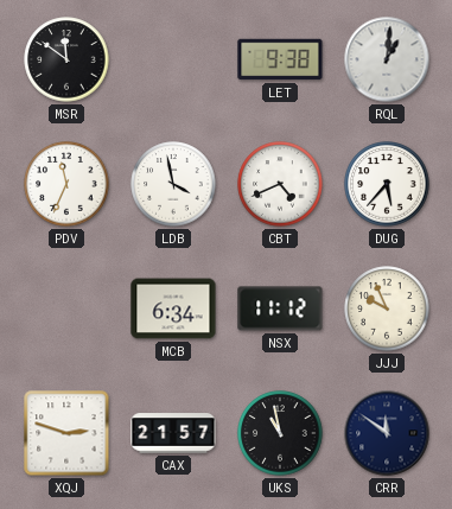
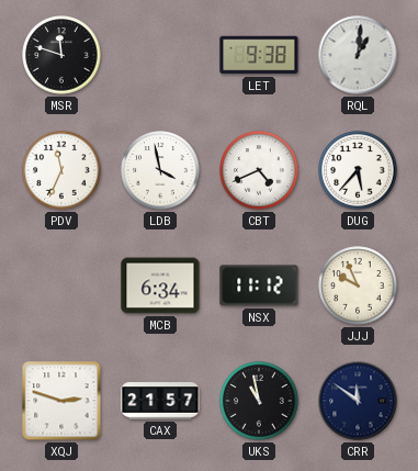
MSR: 11:51 -> 11:48 (61, 55)
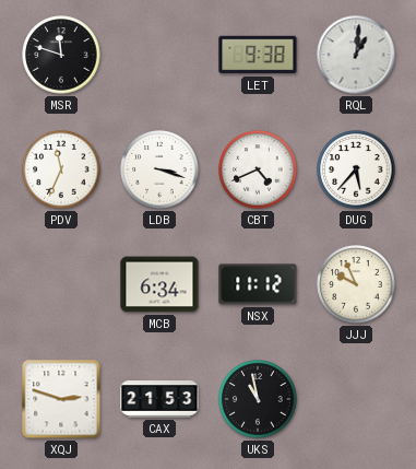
LDB: 3:58 -> 3:18 (159, 169)
CAX: 21:57 -> 21:53 (159, 399)
CRR: 11:51 -> none (358, 401)
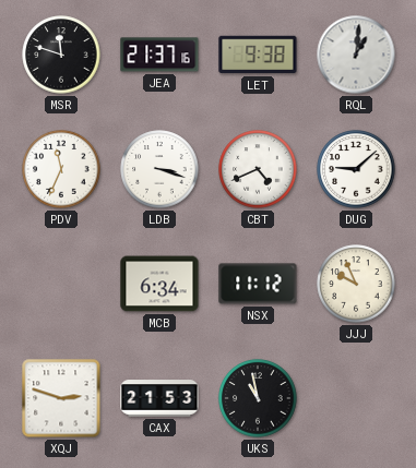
JEA: none -> 21:37 (159, 55)
DUG: 5:37 -> 9:08 (356, 169)
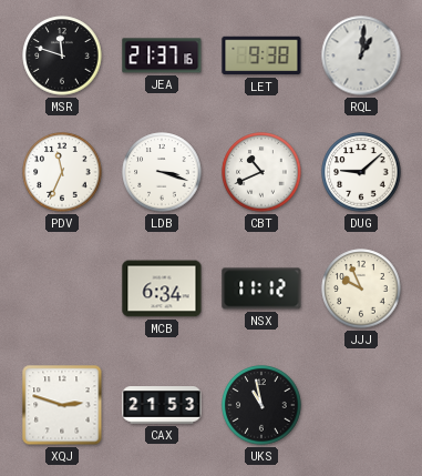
CBT: 4:41 -> 10:41 (261, 172)
